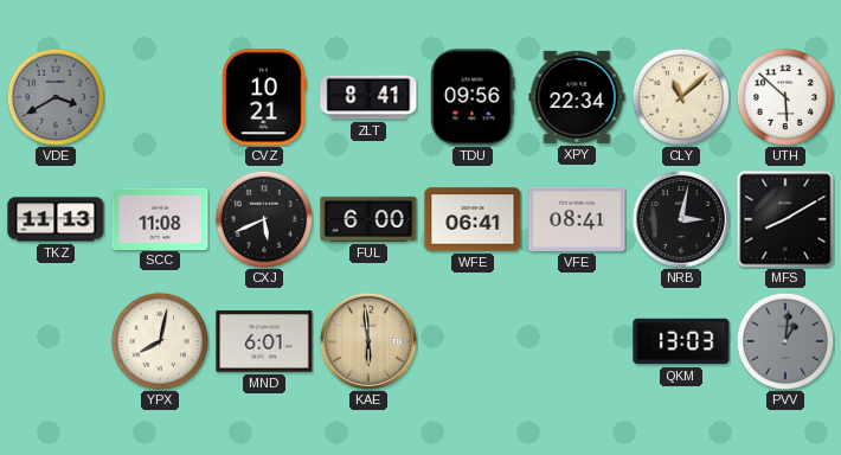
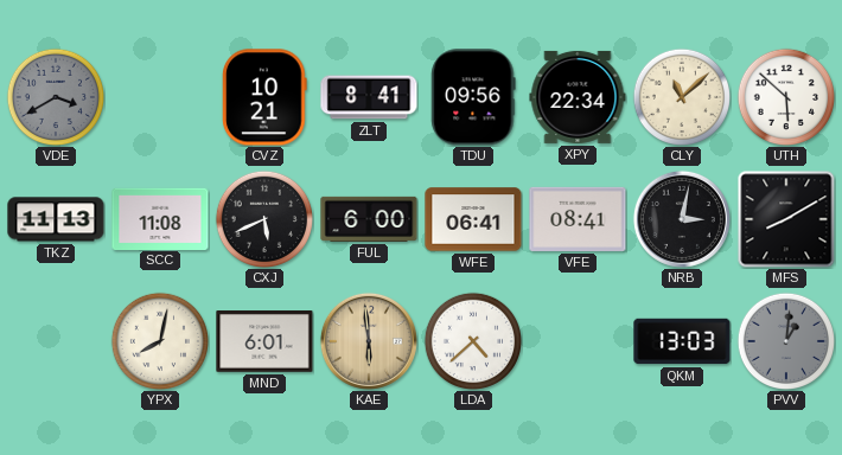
LDA: none -> 4:38 (472, 340)
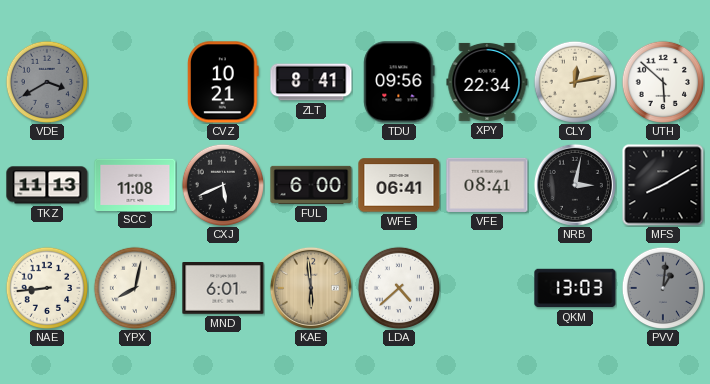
CLY: 11:08 -> 12:13 (574, 81)
NAE: none -> 8:44 (46, 287)
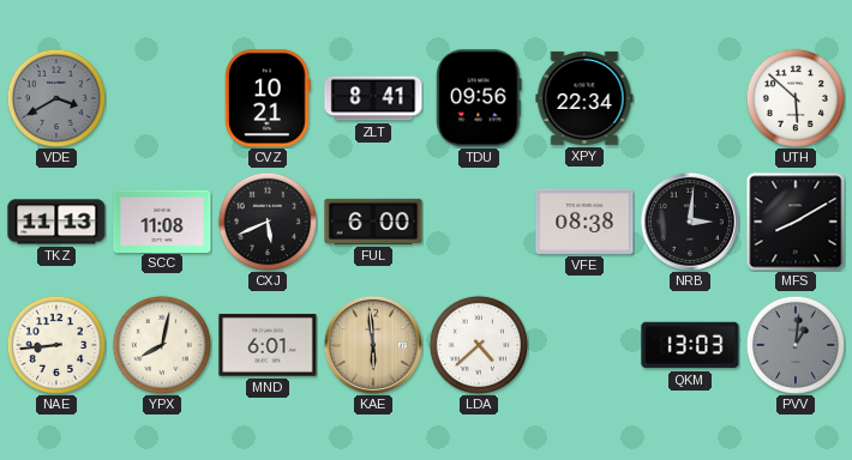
CLY: 12:13 -> none (574, 81)
WFE: 06:41 -> none (399, 185)
VFE: 08:41 -> 08:38 (584, 222)
NRB: 3:02 -> 3:01 (690, 222)
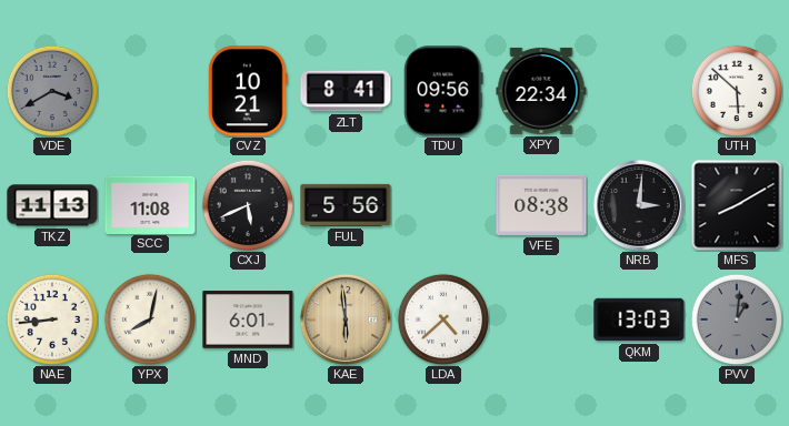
FUL: 6:00 -> 5:56 (346, 205)
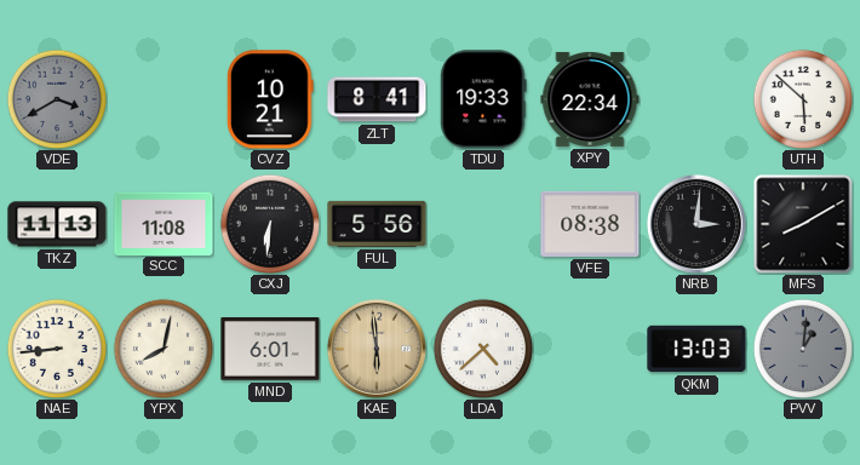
TDU: 09:56 -> 19:33 (483, 99)
CXJ: 5:41 -> 6:31 (269, 223)
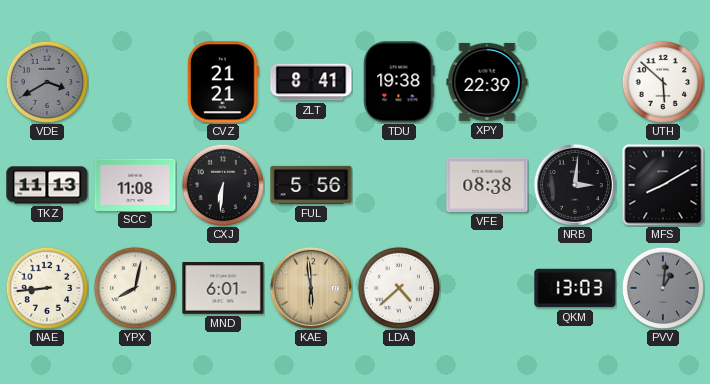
CVZ: 10:21 -> 21:21 (223, 82)
TDU: 19:33 -> 19:38 (399, 82)
XPY: 22:34 -> 22:39 (487, 82)
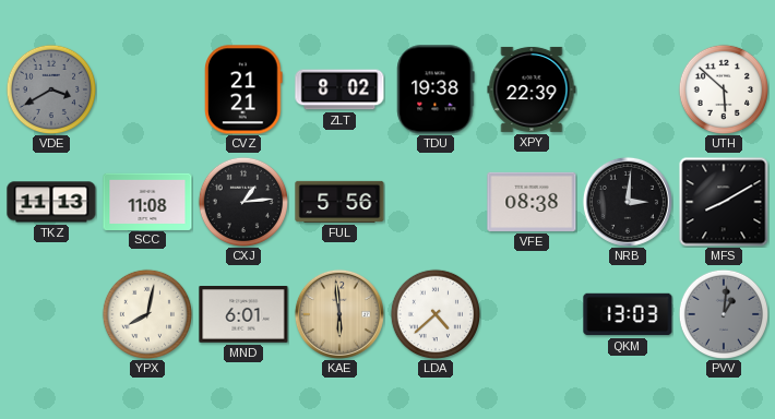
ZLT: 8:41 -> 8:02 (339, 89)
CXJ: 6:31 -> 1:14 (242, 201)
NAE: 8:44 -> none (46, 287)
